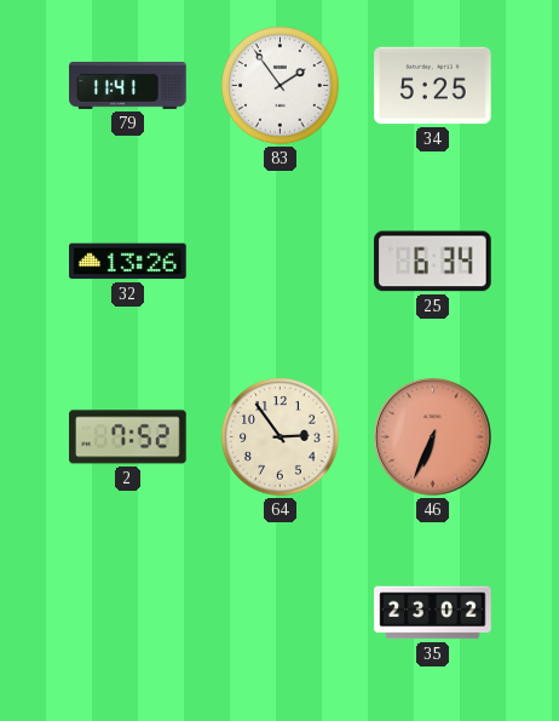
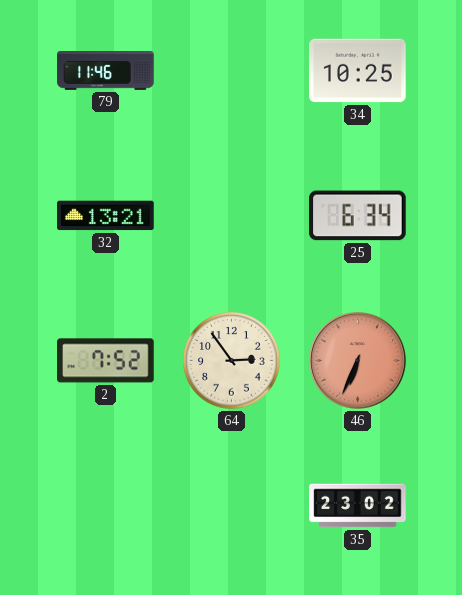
79: 11:41 -> 11:46 (106, 71)
83: 1:54 -> none (281, 86)
34: 5:25 -> 10:25 (358, 71)
32: 13:26 -> 13:21 (106, 216)
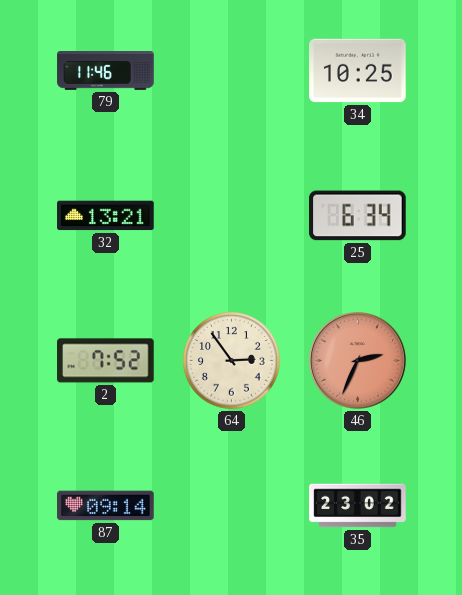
46: 6:34 -> 2:34 (357, 360)
87: none -> 09:14 (106, 506)
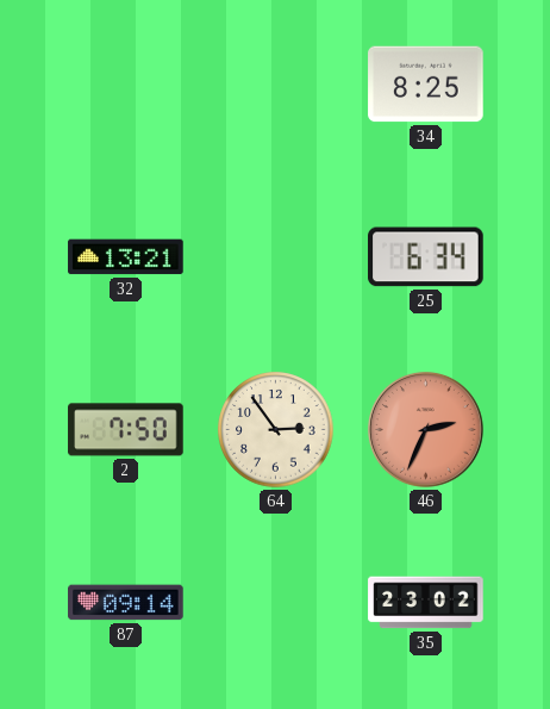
79: 11:46 -> none (106, 71)
34: 10:25 -> 8:25 (426, 85)
2: 7:52 -> 7:50 (126, 430)
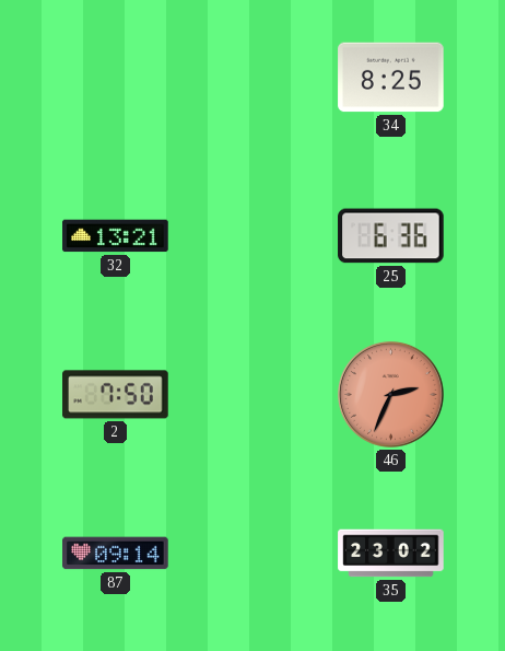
25: 6:34 -> 6:36 (391, 236)
64: 2:54 -> none (276, 430)
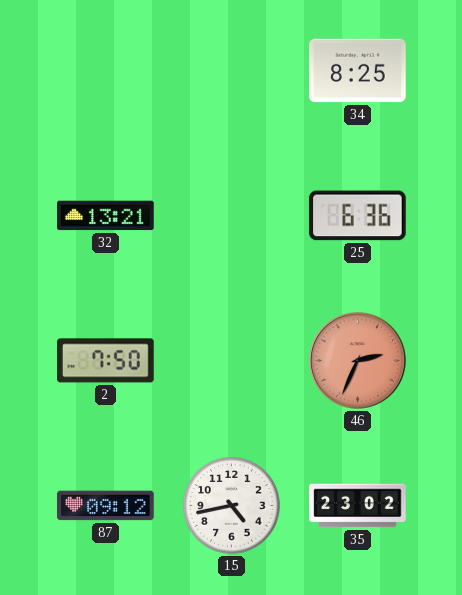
87: 09:14 -> 09:12 (106, 506)
15: none -> 4:43 (232, 506)
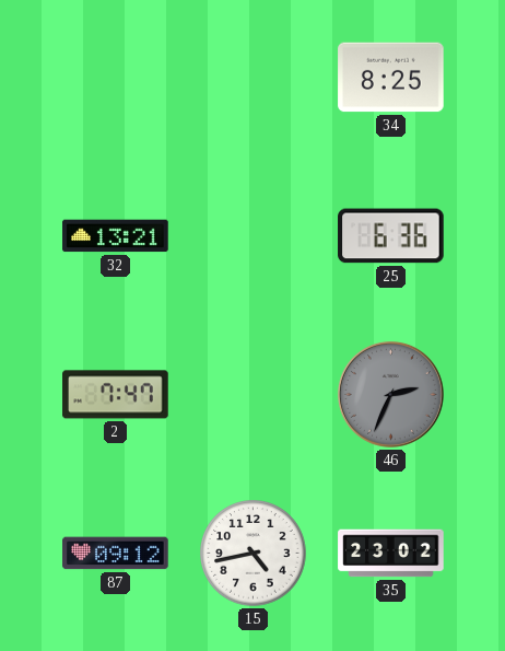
2: 7:50 -> 7:47 (116, 395)
46 dial: salmon -> grey (390, 394)
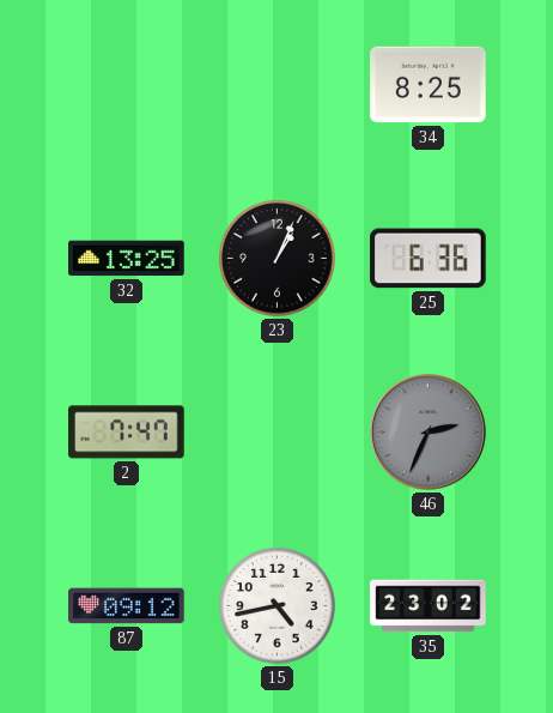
32: 13:21 -> 13:25 (127, 259)
23: none -> 1:04 (278, 259)
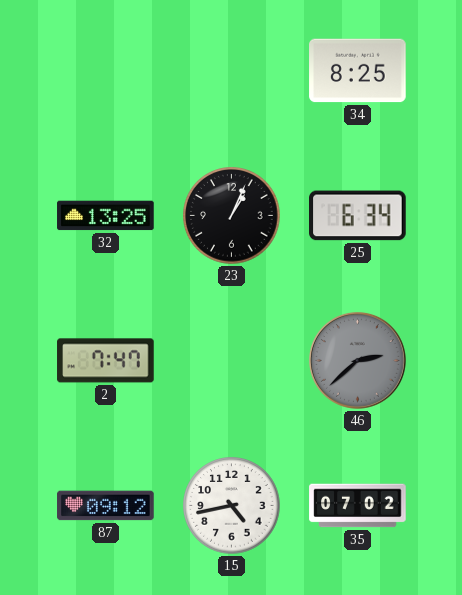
25: 6:36 -> 6:34 (358, 216)
46: 2:34 -> 2:38 (357, 360)
35: 23:02 -> 07:02 (358, 506)
